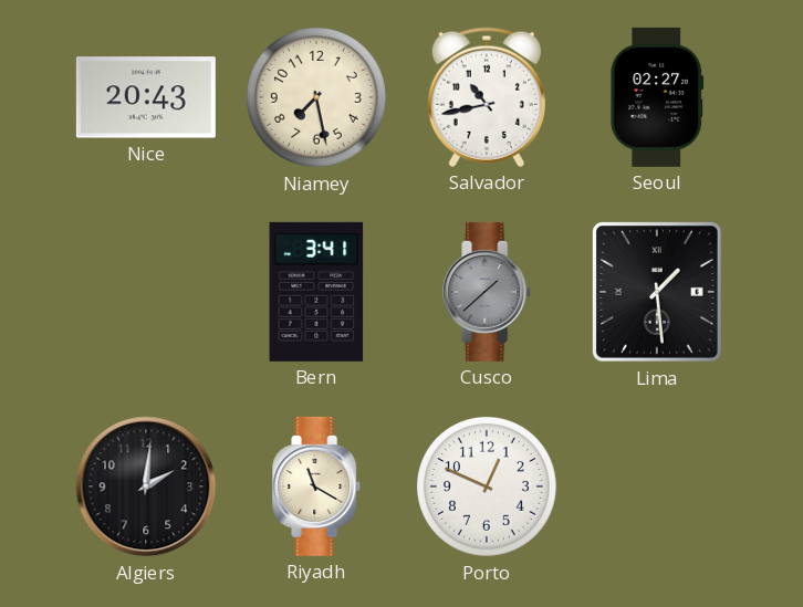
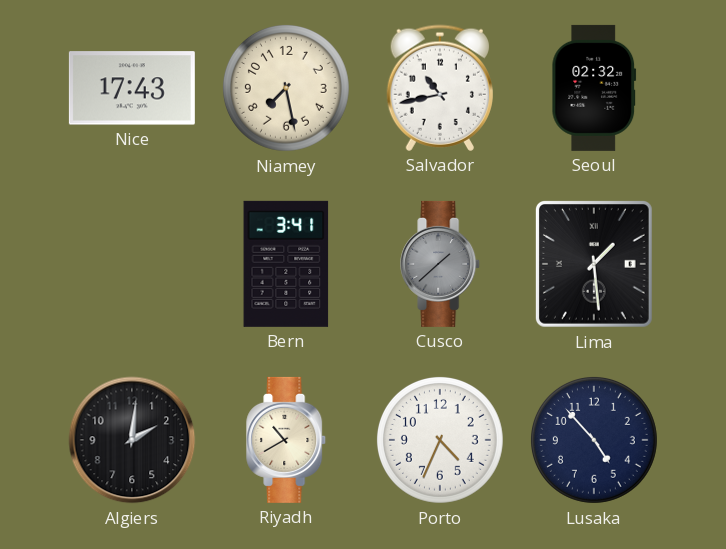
Nice: 20:43 -> 17:43 (132, 88)
Seoul: 02:27 -> 02:32 (594, 88)
Riyadh: 11:20 -> 10:40 (287, 440)
Porto: 12:49 -> 4:34 (440, 440)
Lusaka: none -> 4:53 (594, 440)
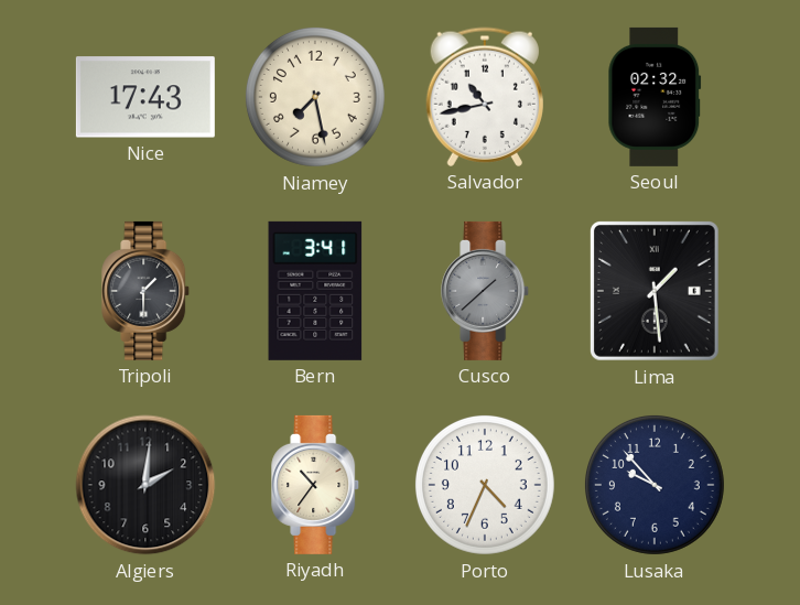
Tripoli: none -> 1:30 (147, 291)
Riyadh: 10:40 -> 10:36 (316, 485)
Lusaka: 4:53 -> 9:53 (655, 485)
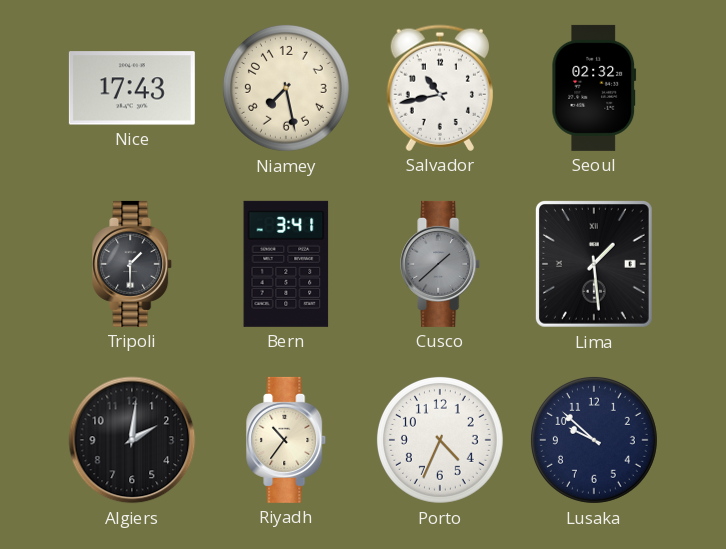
Lusaka: 9:53 -> 9:52 (594, 440)
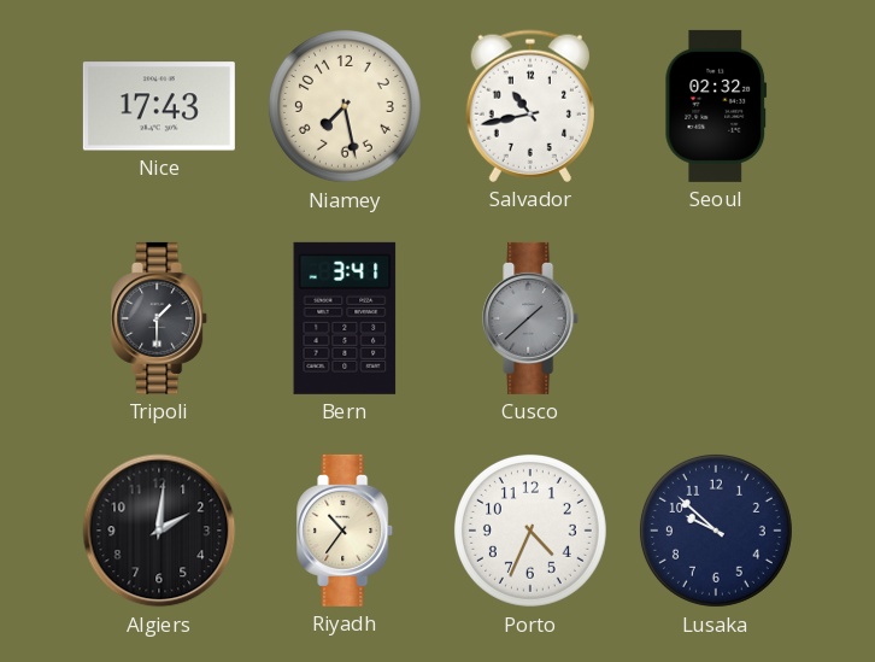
Lima: 1:29 -> none (594, 265)
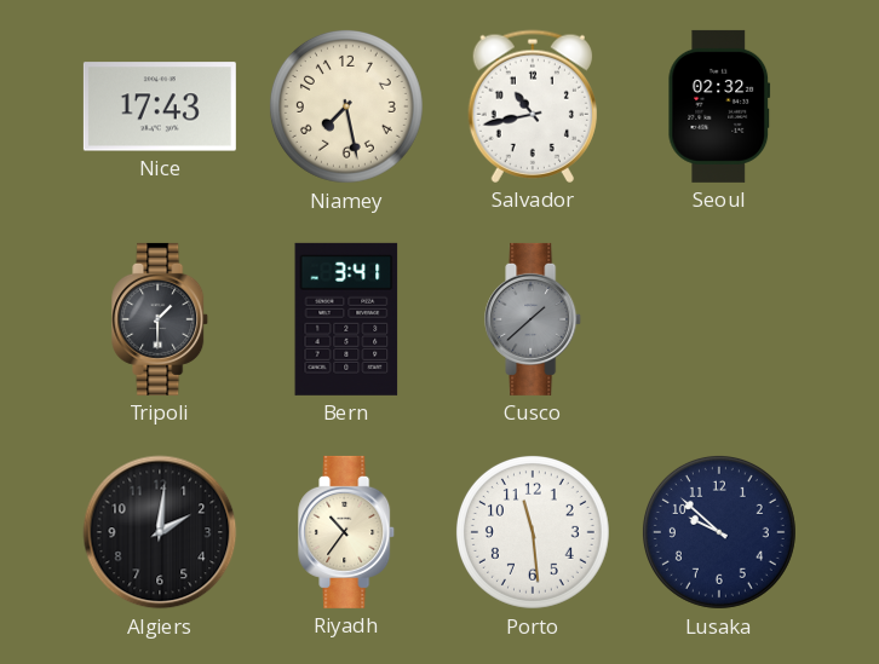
Porto: 4:34 -> 11:29 (533, 532)
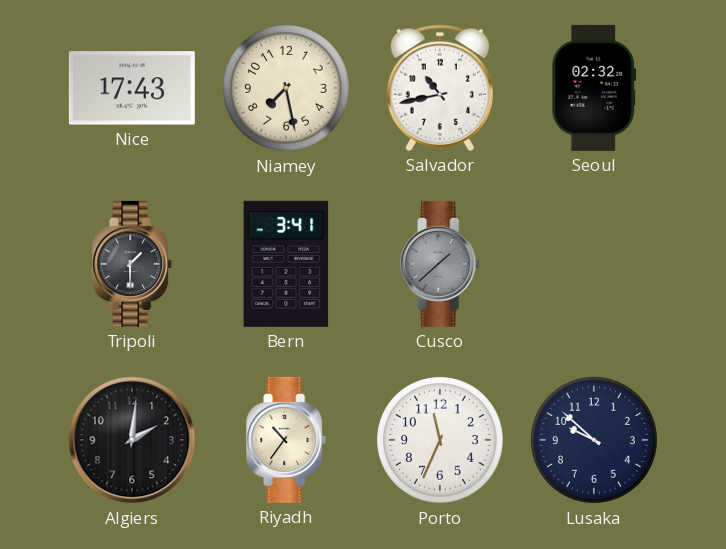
Porto: 11:29 -> 11:34 (440, 440)
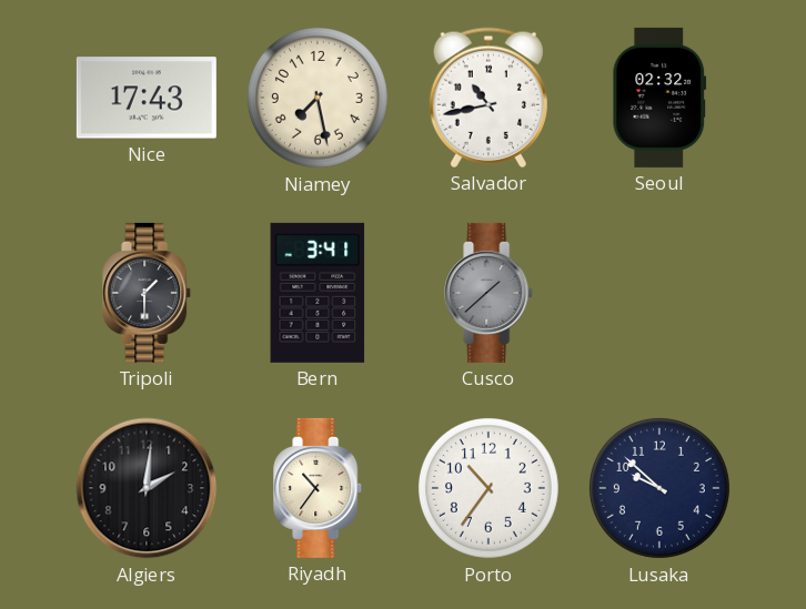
Porto: 11:34 -> 10:36 (488, 488)
